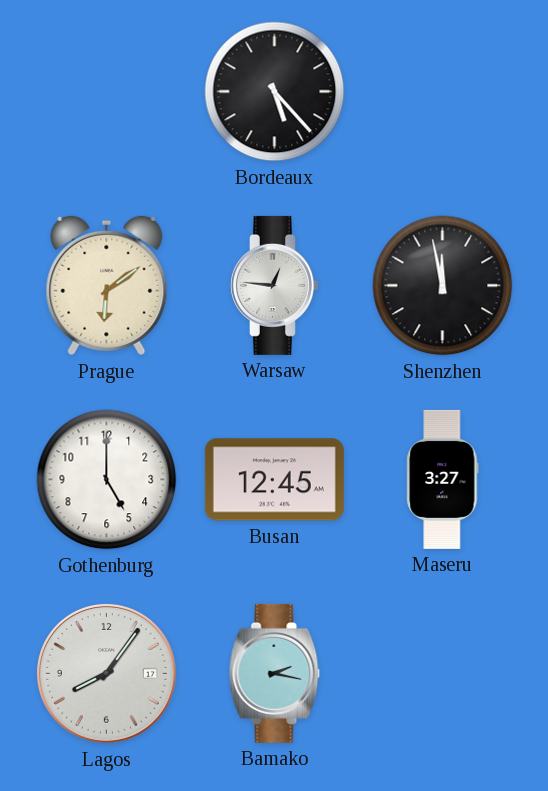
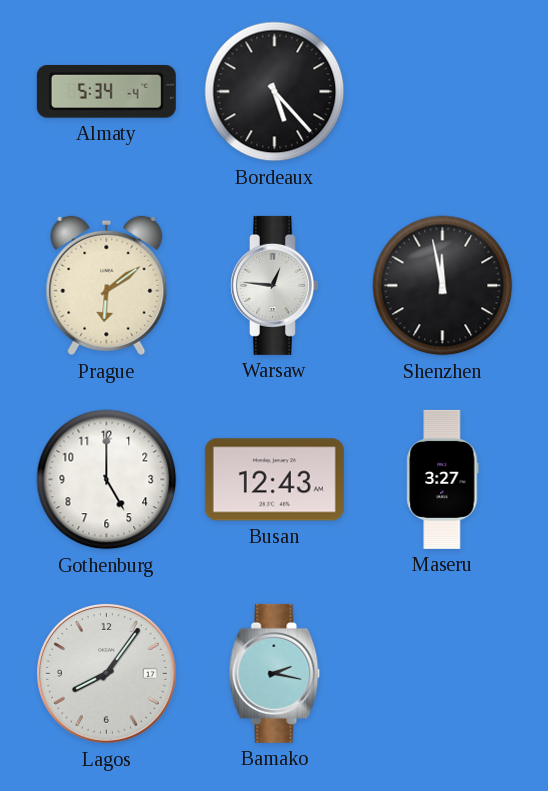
Almaty: none -> 5:34 (106, 91)
Busan: 12:45 -> 12:43 (274, 480)
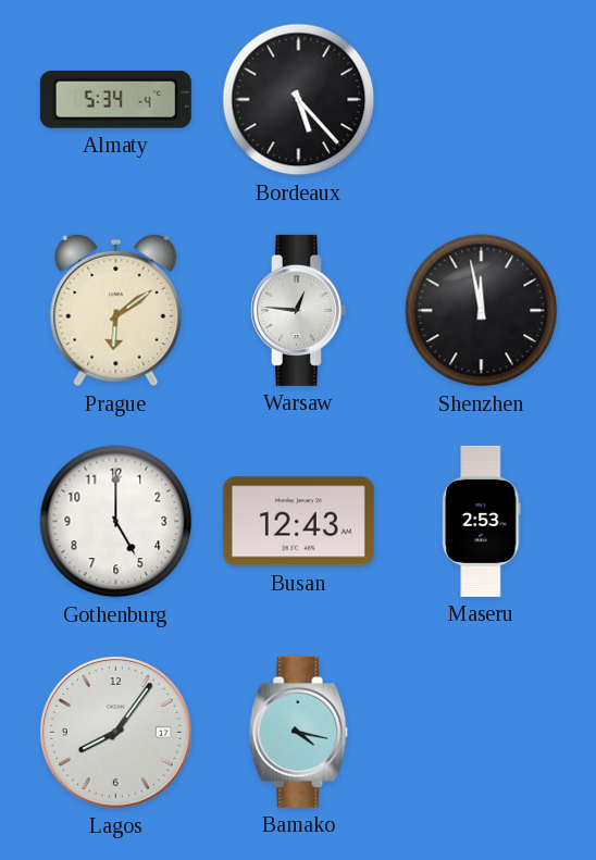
Maseru: 3:27 -> 2:53 (482, 521)
Bamako: 2:17 -> 4:17 (299, 732)
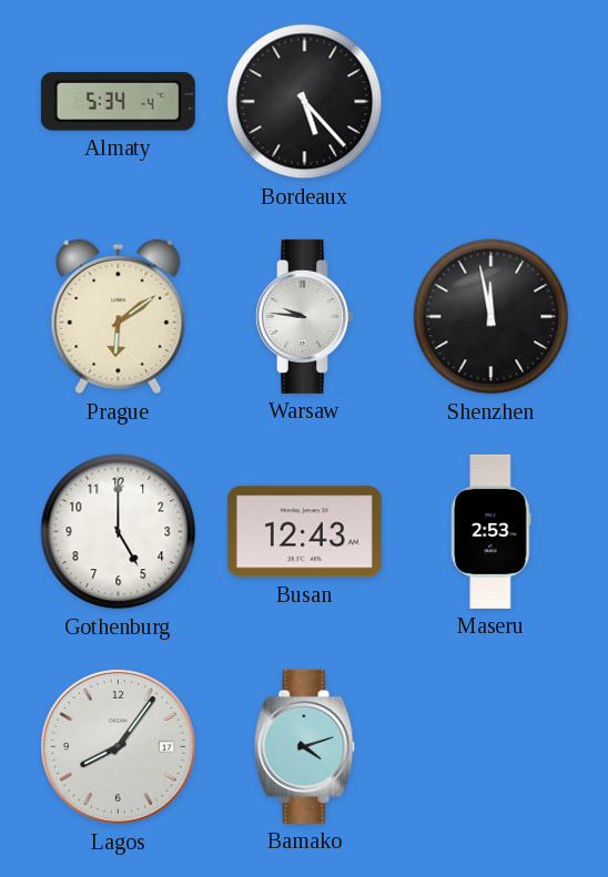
Warsaw: 12:46 -> 9:46 (304, 316)
Bamako: 4:17 -> 4:12 (305, 746)
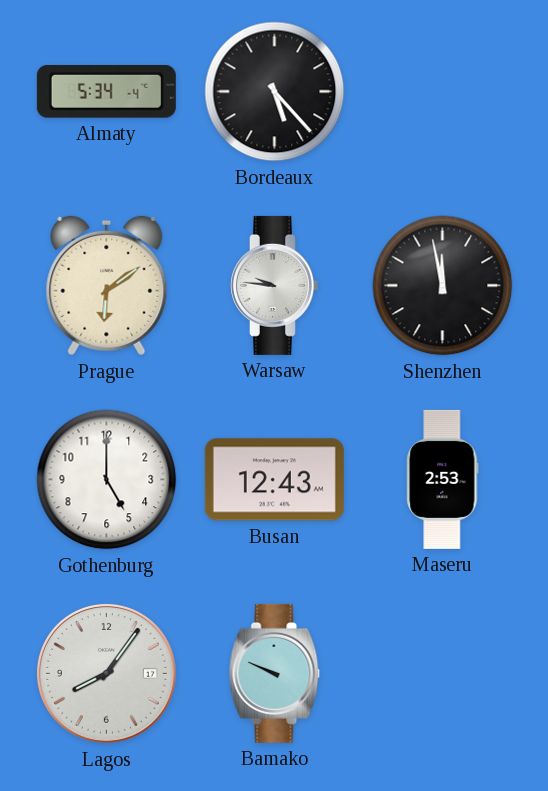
Bamako: 4:12 -> 9:49 (275, 673)
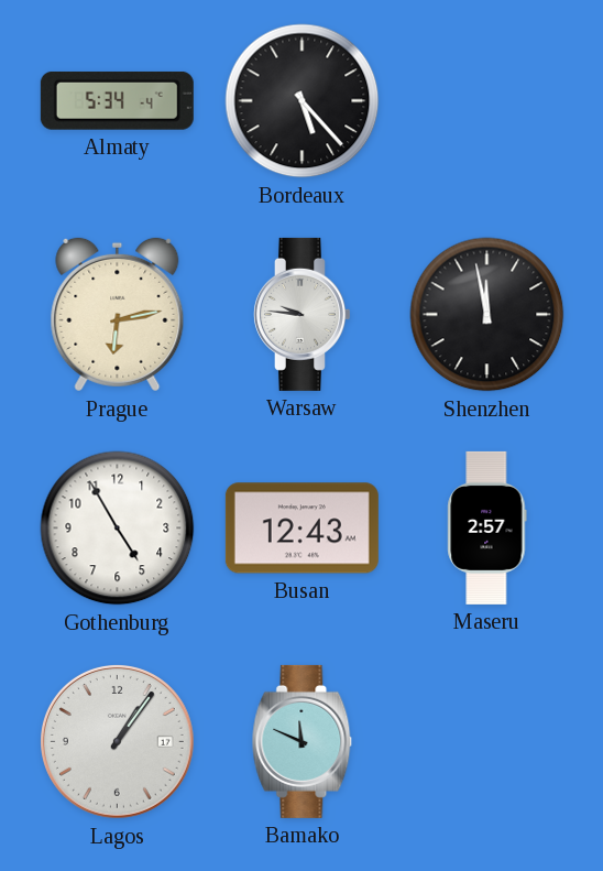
Prague: 6:09 -> 6:13 (118, 315)
Gothenburg: 5:00 -> 4:55 (118, 529)
Maseru: 2:53 -> 2:57 (487, 527)
Lagos: 8:06 -> 1:06 (118, 742)
Bamako: 9:49 -> 11:49 (303, 741)
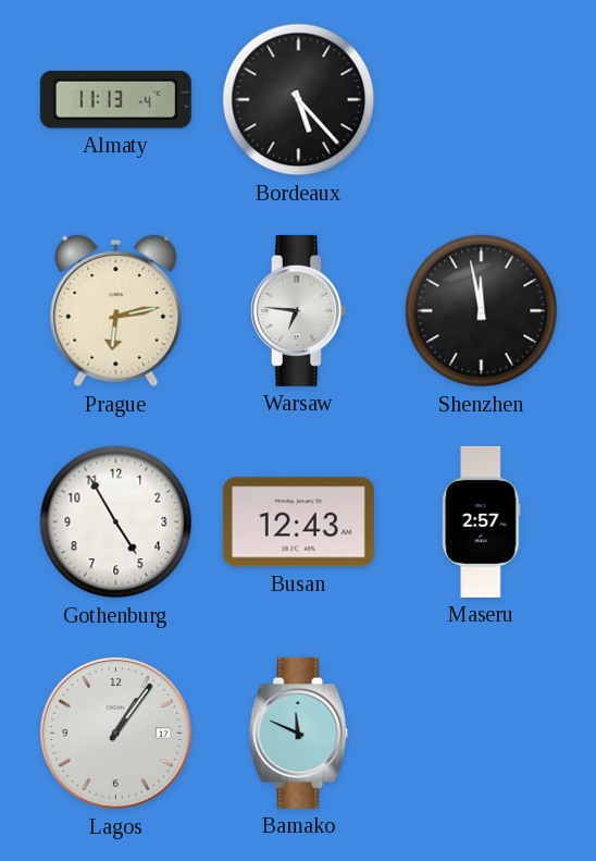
Almaty: 5:34 -> 11:13 (115, 99)
Warsaw: 9:46 -> 6:46 (298, 310)
